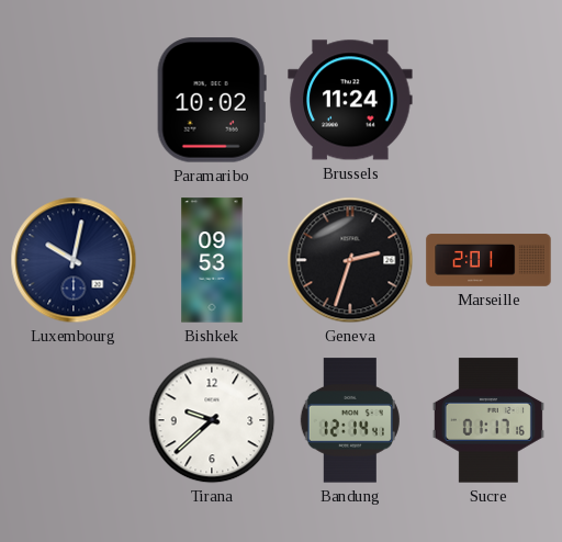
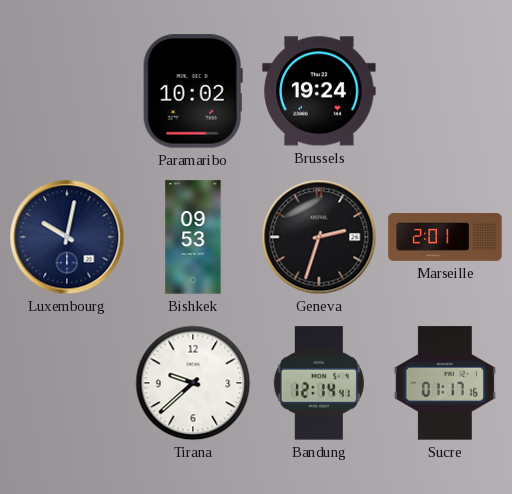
Brussels: 11:24 -> 19:24 (319, 91)
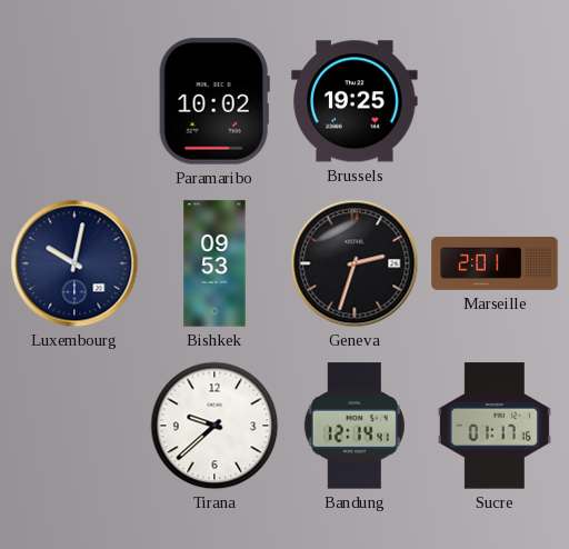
Brussels: 19:24 -> 19:25 (355, 101)
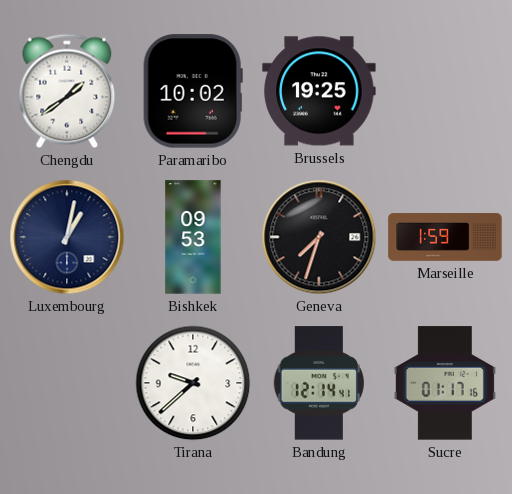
Chengdu: none -> 1:39 (67, 91)
Luxembourg: 10:02 -> 1:02 (67, 237)
Geneva: 2:33 -> 7:33 (319, 237)
Marseille: 2:01 -> 1:59 (445, 237)
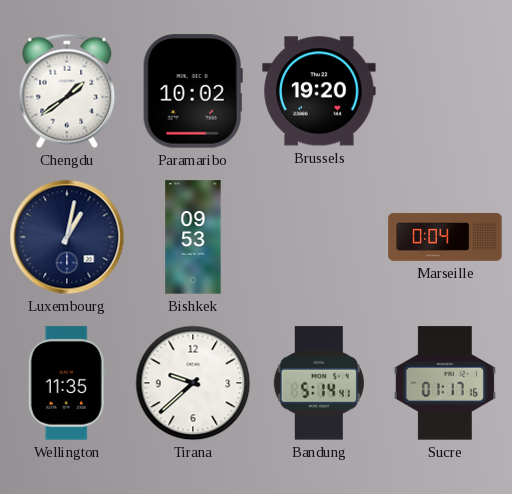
Brussels: 19:25 -> 19:20 (319, 91)
Geneva: 7:33 -> none (319, 237)
Marseille: 1:59 -> 0:04 (445, 237)
Wellington: none -> 11:35 (67, 383)
Bandung: 12:14 -> 5:14 (319, 383)
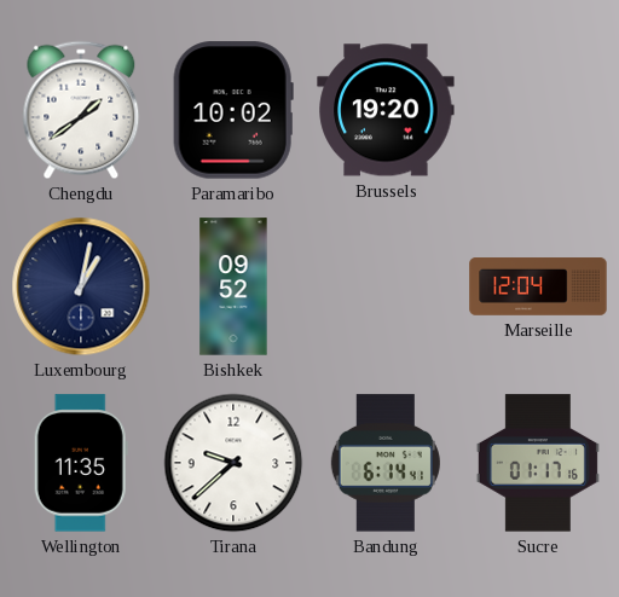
Bishkek: 09:53 -> 09:52 (233, 286)
Marseille: 0:04 -> 12:04 (538, 286)
Bandung: 5:14 -> 6:14 (386, 463)
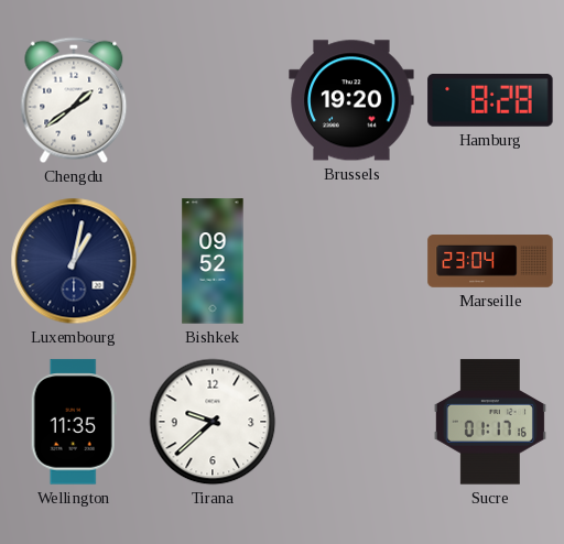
Paramaribo: 10:02 -> none (233, 110)
Hamburg: none -> 8:28 (490, 101)
Marseille: 12:04 -> 23:04 (490, 261)
Bandung: 6:14 -> none (386, 463)
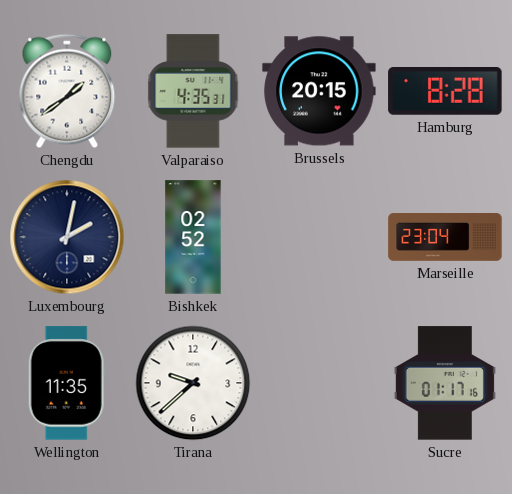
Valparaiso: none -> 4:35 (193, 91)
Brussels: 19:20 -> 20:15 (319, 91)
Luxembourg: 1:02 -> 2:02 (67, 237)
Bishkek: 09:52 -> 02:52 (193, 237)
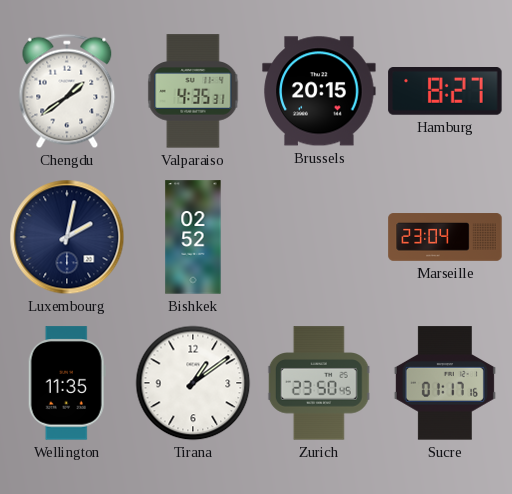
Hamburg: 8:28 -> 8:27 (445, 92)
Tirana: 9:38 -> 1:09 (193, 383)
Zurich: none -> 23:50 (319, 383)
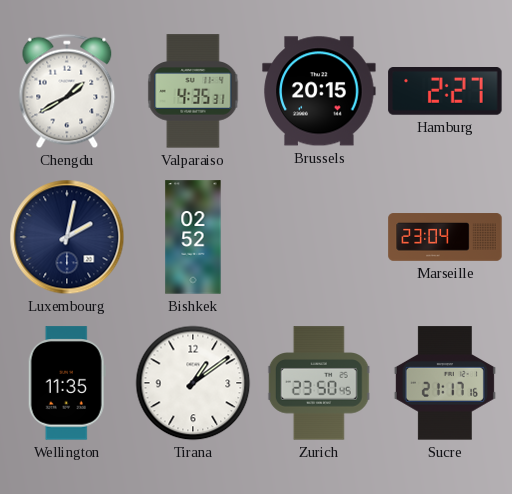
Chengdu: 1:39 -> 1:40 (67, 91)
Hamburg: 8:27 -> 2:27 (445, 92)
Sucre: 01:17 -> 21:17 (445, 383)
